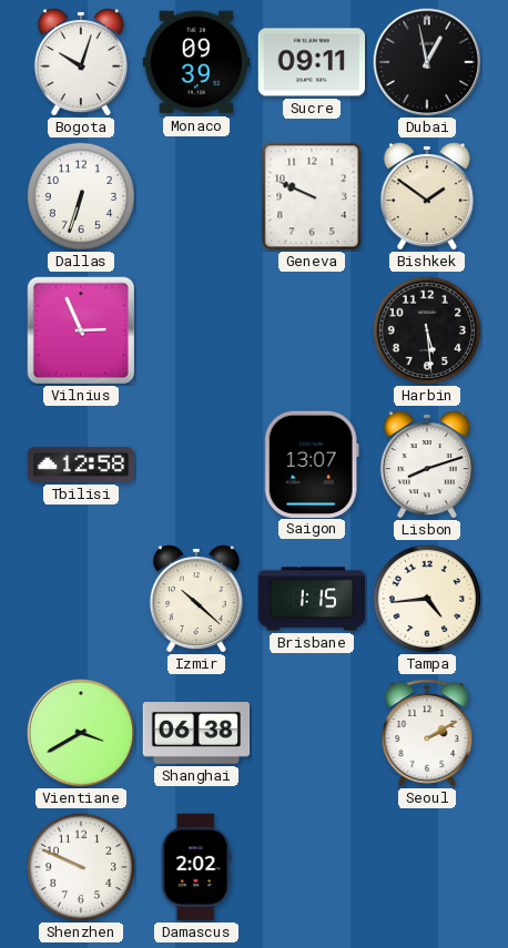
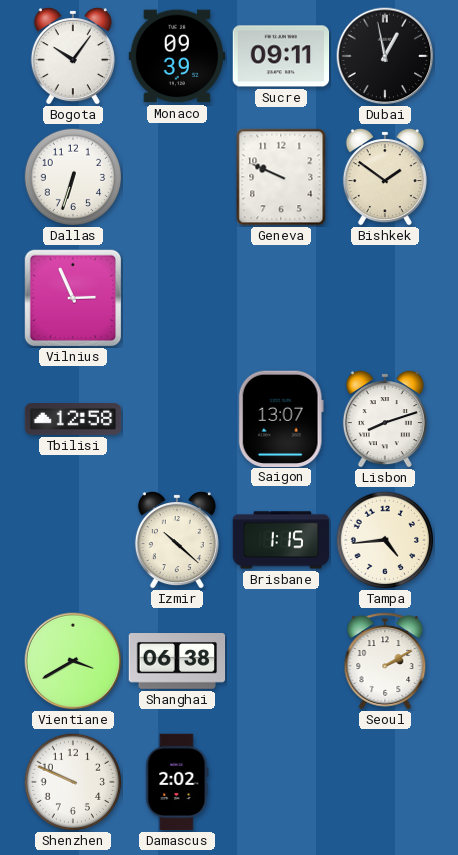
Bogota: 10:03 -> 10:06 (73, 56)
Harbin: 5:29 -> none (427, 330)
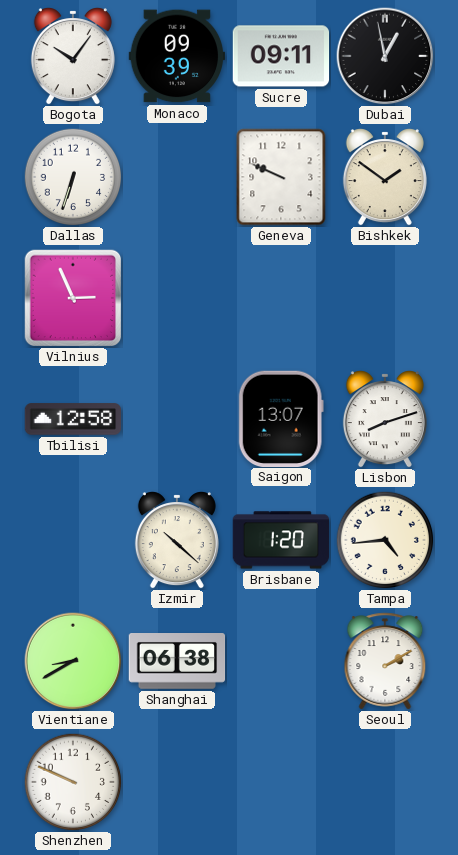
Brisbane: 1:15 -> 1:20 (281, 540)
Vientiane: 3:40 -> 8:40 (73, 661)
Damascus: 2:02 -> none (177, 782)
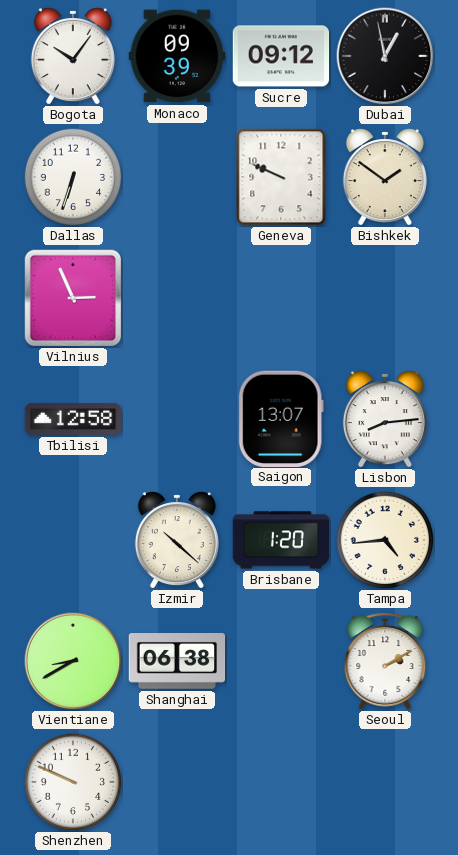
Sucre: 09:11 -> 09:12 (281, 56)
Lisbon: 8:12 -> 8:14 (385, 419)
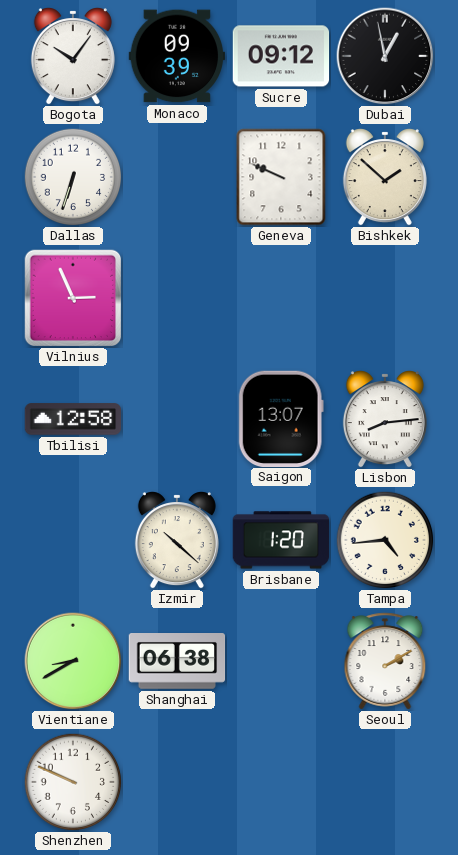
Bishkek: 1:51 -> 1:52 (385, 177)
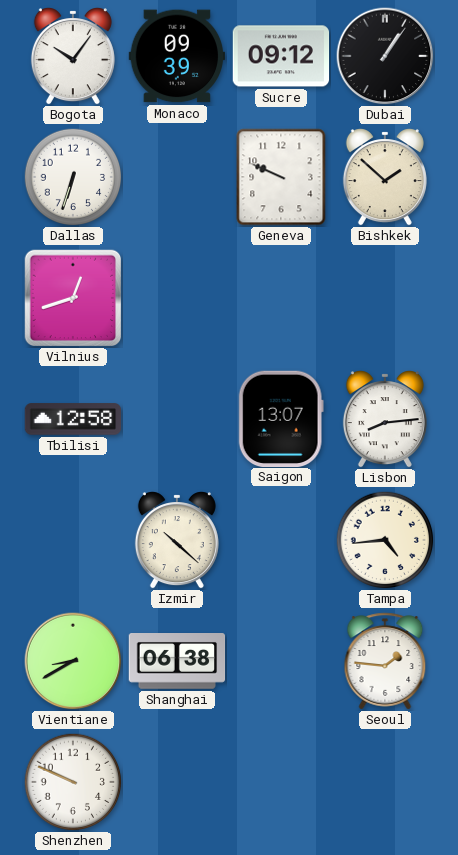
Dubai: 12:58 -> 1:06 (385, 56)
Vilnius: 2:56 -> 12:42 (73, 298)
Brisbane: 1:20 -> none (281, 540)
Seoul: 2:10 -> 1:46 (385, 661)
